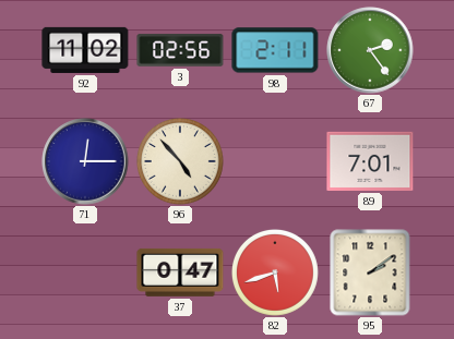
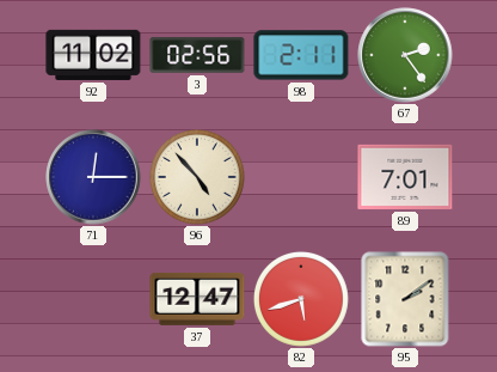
37: 0:47 -> 12:47 (197, 299)
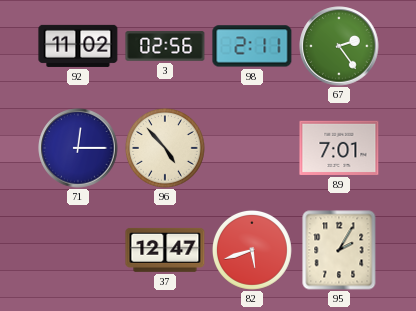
95: 2:09 -> 2:05 (339, 250)
